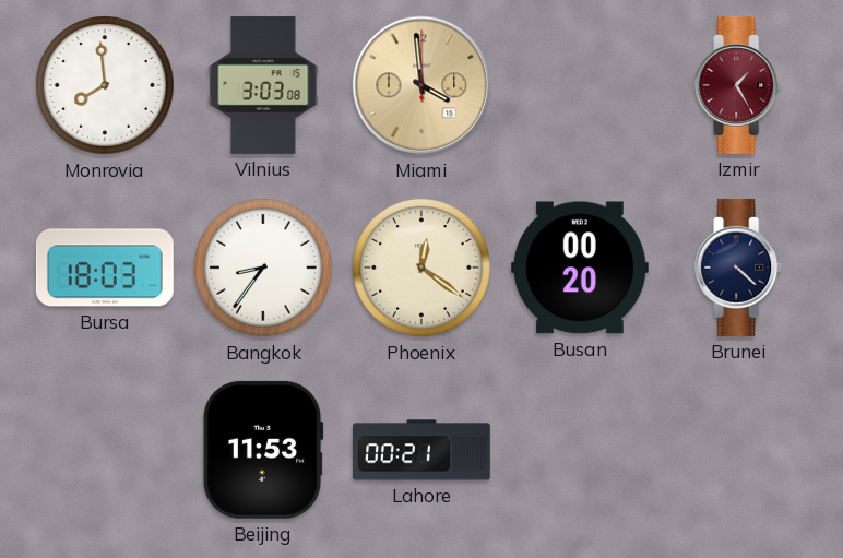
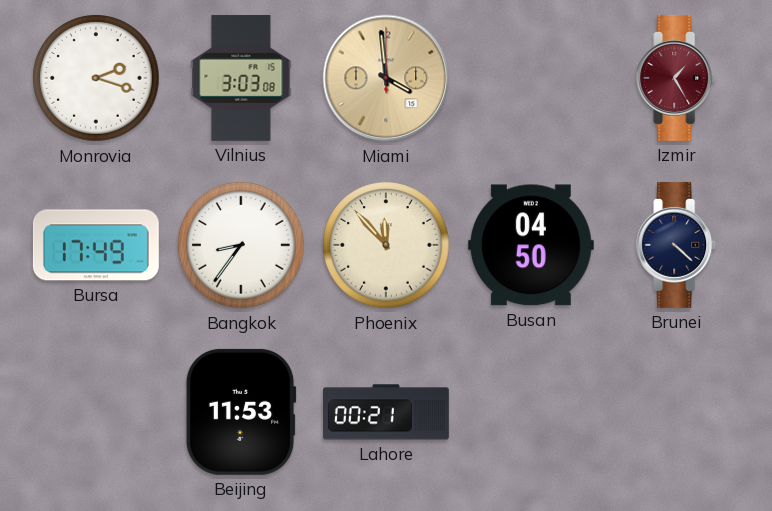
Monrovia: 7:59 -> 2:18 (96, 78)
Bursa: 18:03 -> 17:49 (96, 245)
Phoenix: 12:21 -> 11:53 (386, 245)
Busan: 00:20 -> 04:50 (531, 245)
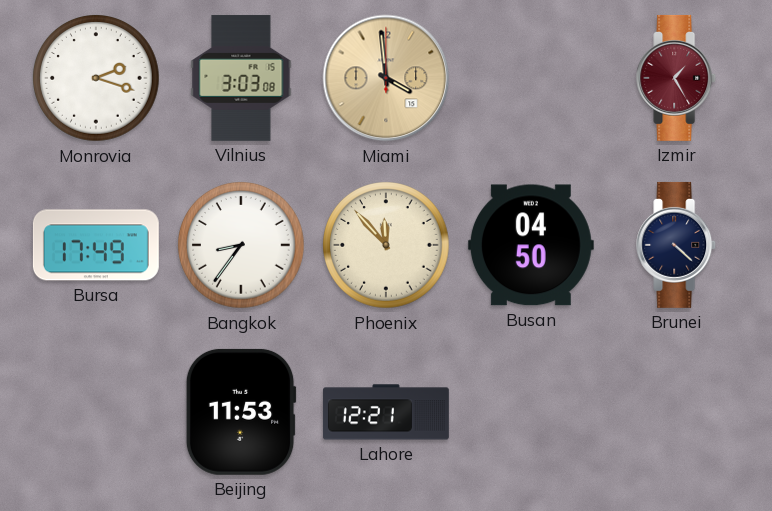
Lahore: 00:21 -> 12:21 (386, 412)
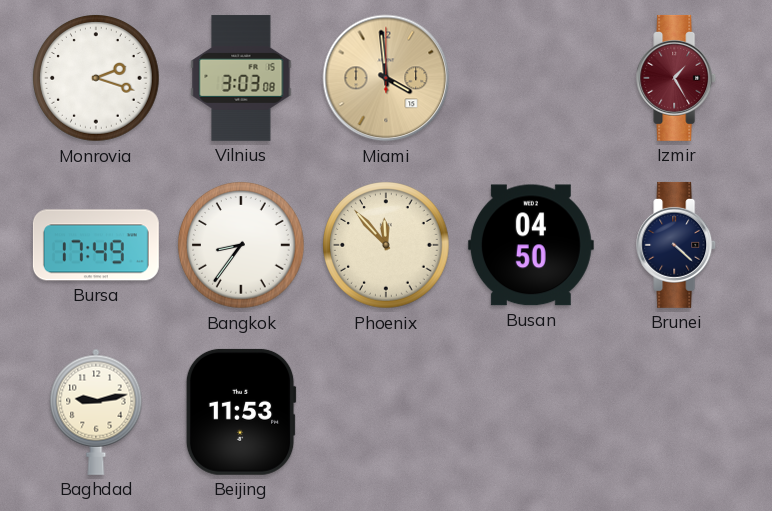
Baghdad: none -> 9:13 (96, 412)
Lahore: 12:21 -> none (386, 412)
